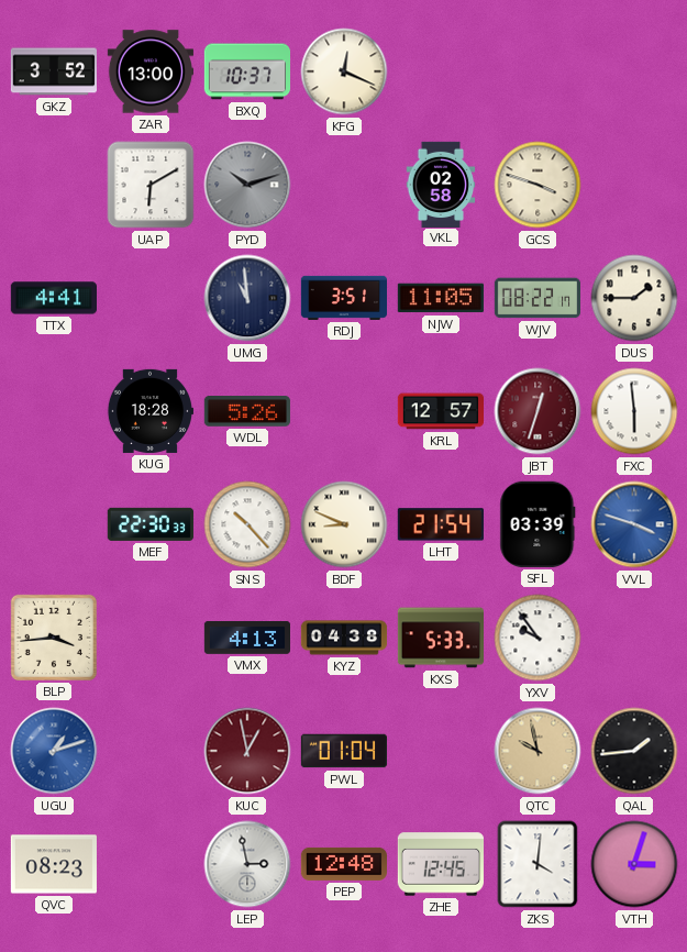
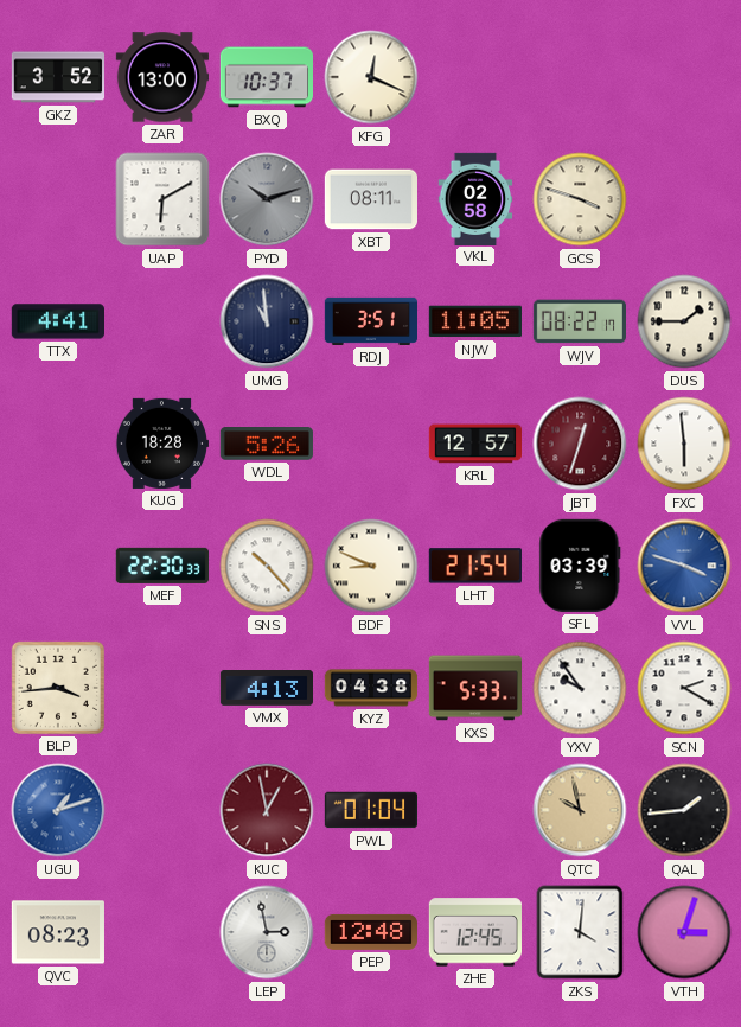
XBT: none -> 08:11 (370, 199)
SCN: none -> 2:20 (684, 688)
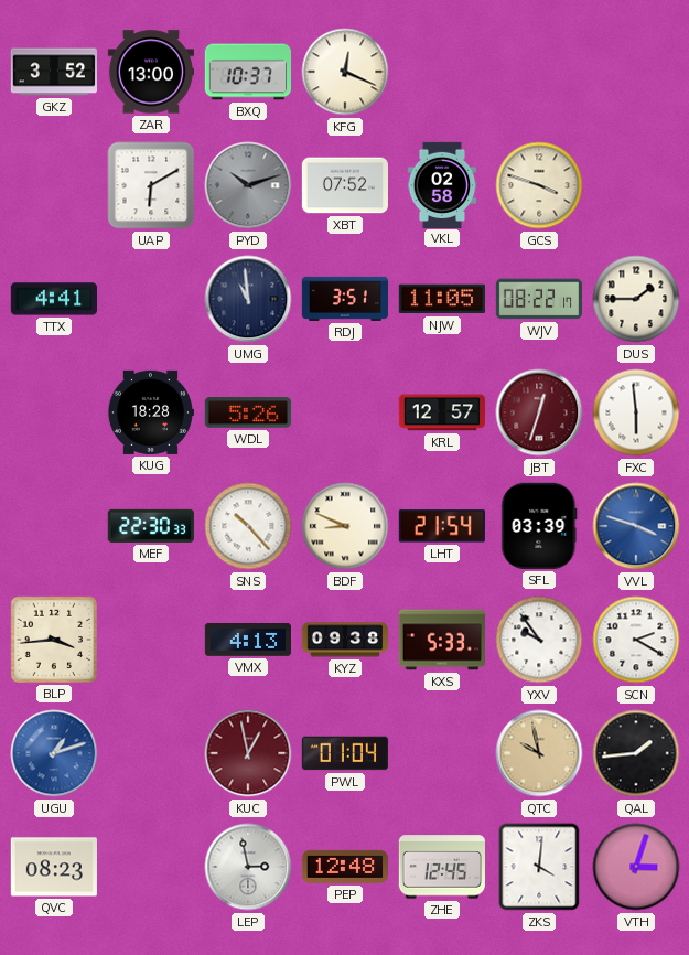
XBT: 08:11 -> 07:52 (344, 185)
KYZ: 04:38 -> 09:38 (345, 640)
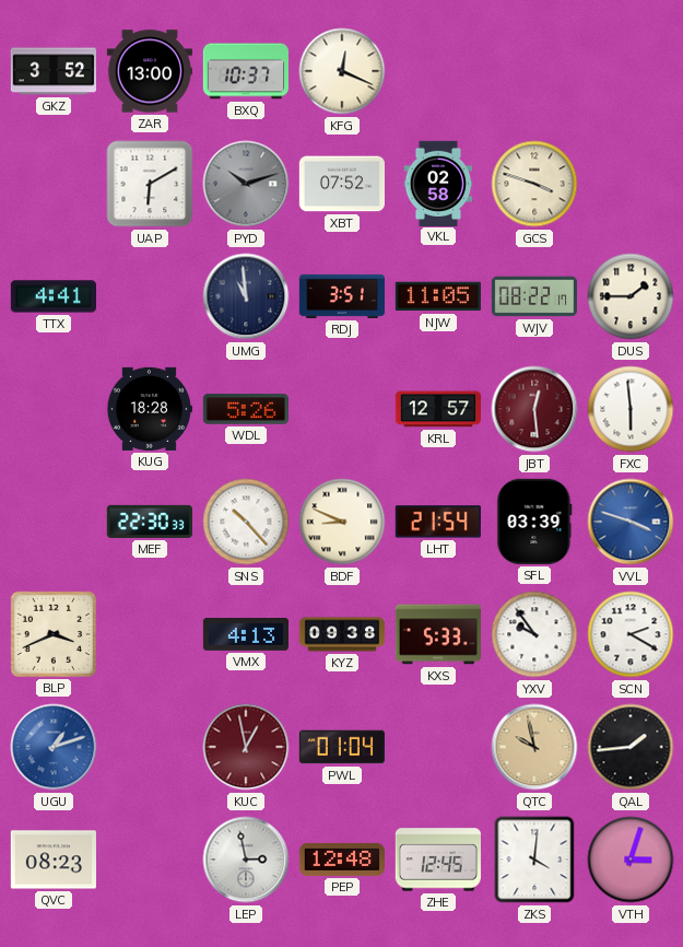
JBT: 12:33 -> 12:29 (534, 409)
BLP: 3:44 -> 3:41 (54, 634)
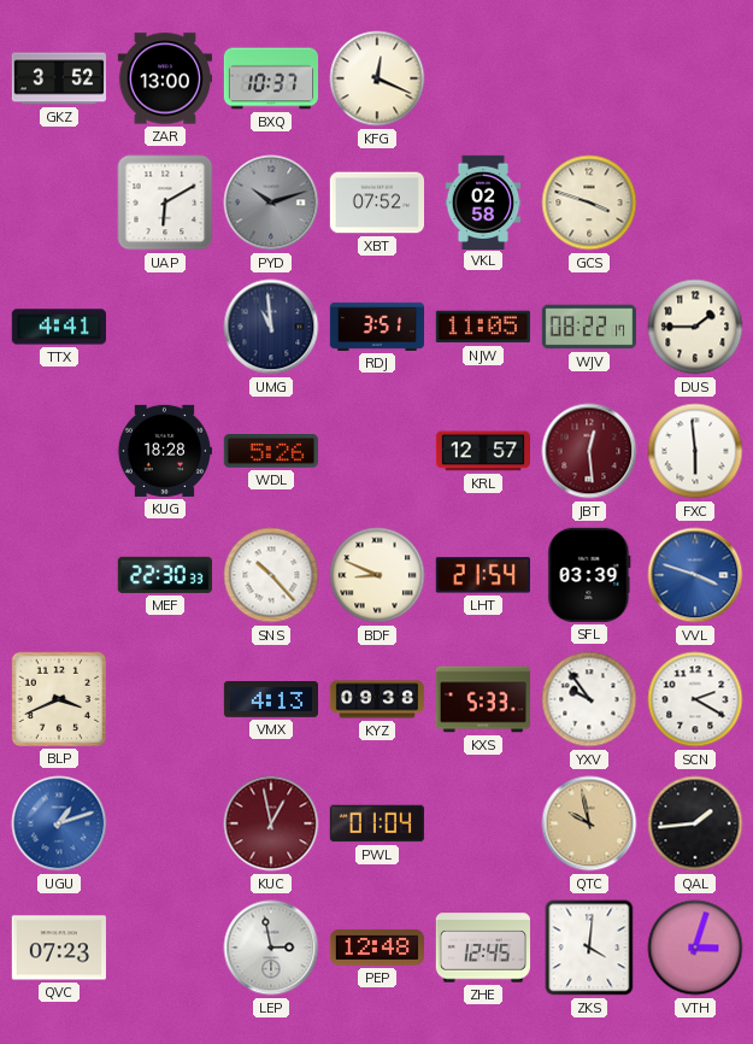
QVC: 08:23 -> 07:23 (59, 948)
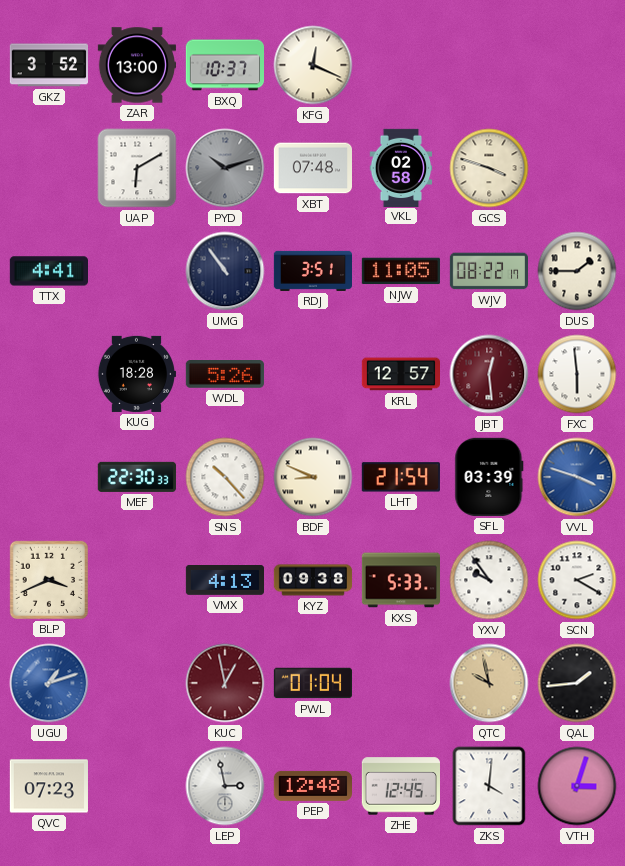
XBT: 07:52 -> 07:48 (312, 168)
UMG: 10:59 -> 10:54 (225, 271)
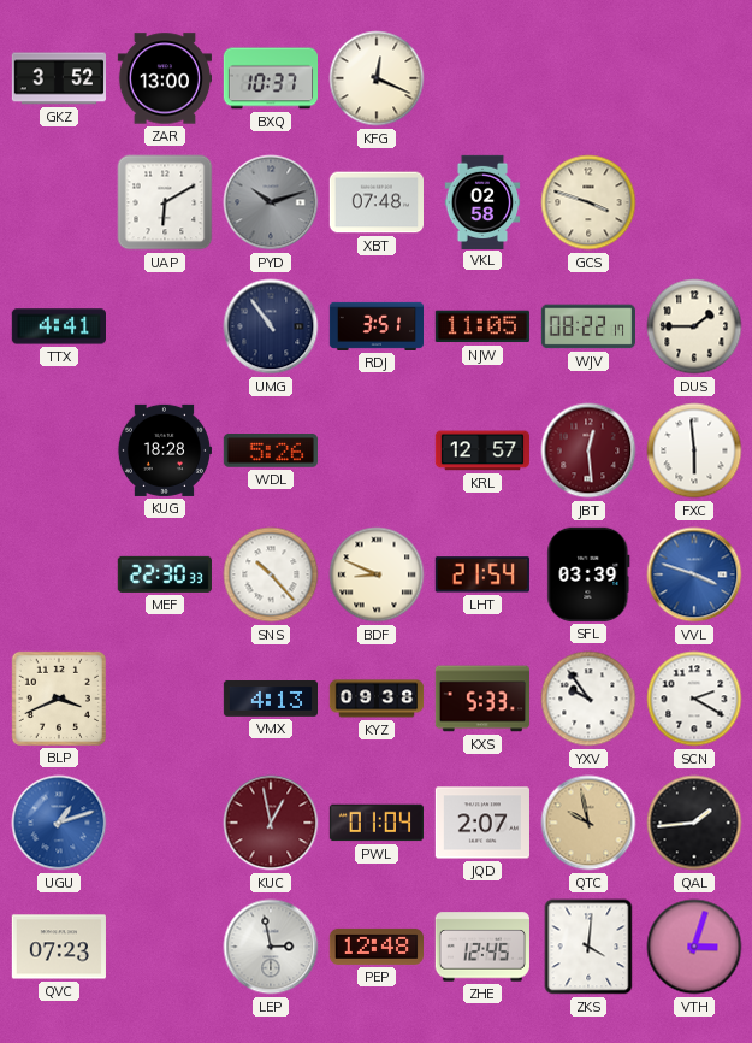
JQD: none -> 2:07 (481, 823)
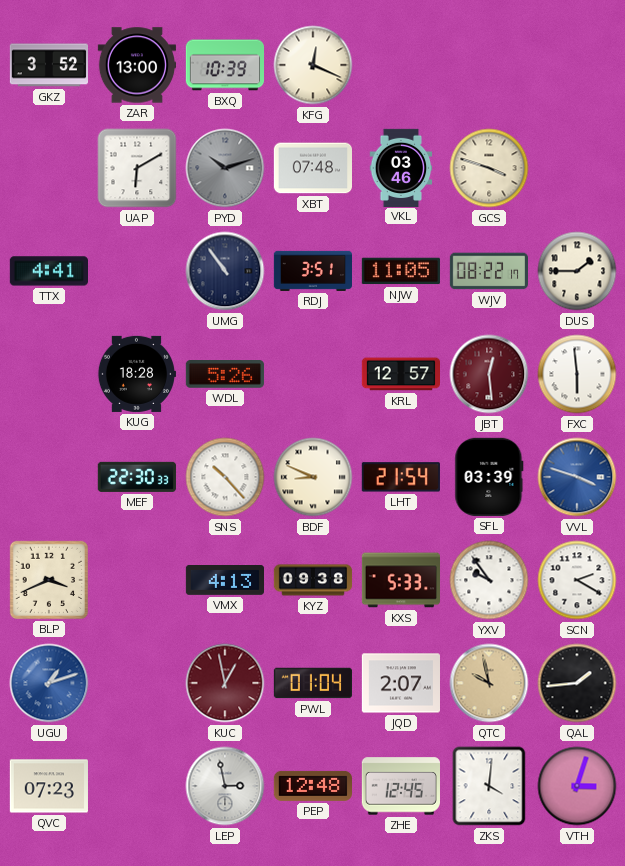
BXQ: 10:37 -> 10:39 (224, 65)
VKL: 02:58 -> 03:46 (401, 167)
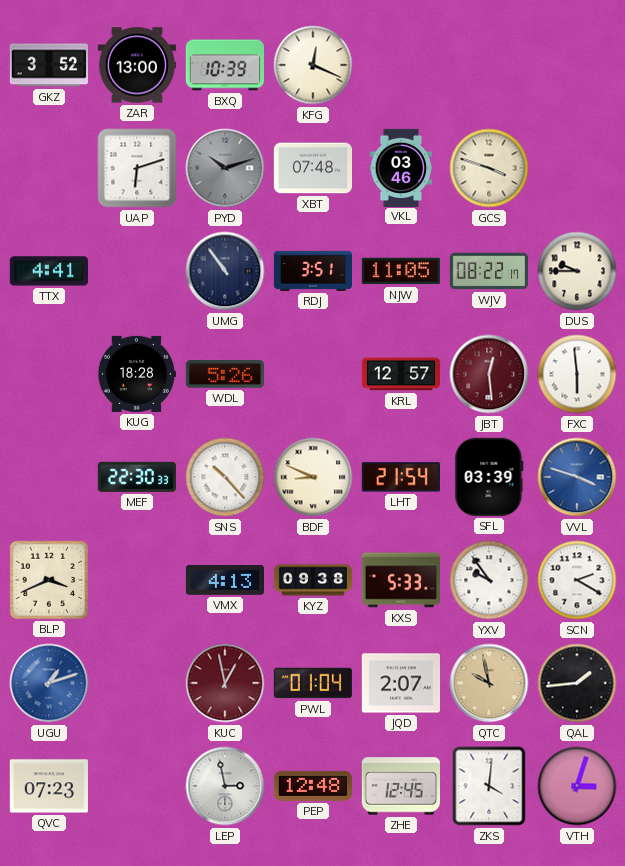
UAP: 6:10 -> 6:12 (137, 168)
DUS: 1:45 -> 9:45 (577, 271)
